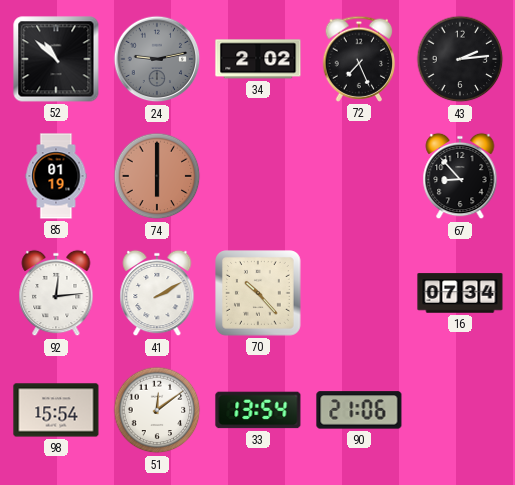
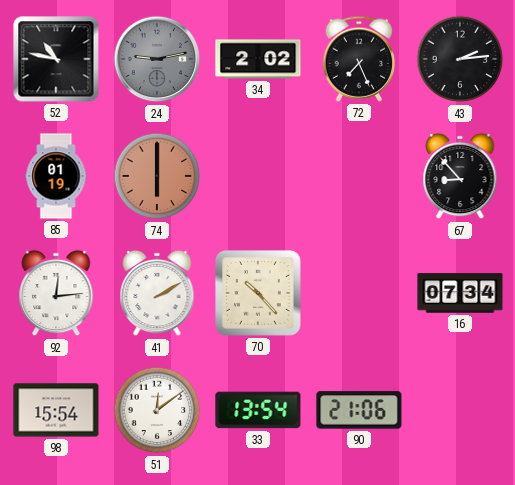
52: 10:52 -> 10:47 (56, 59)
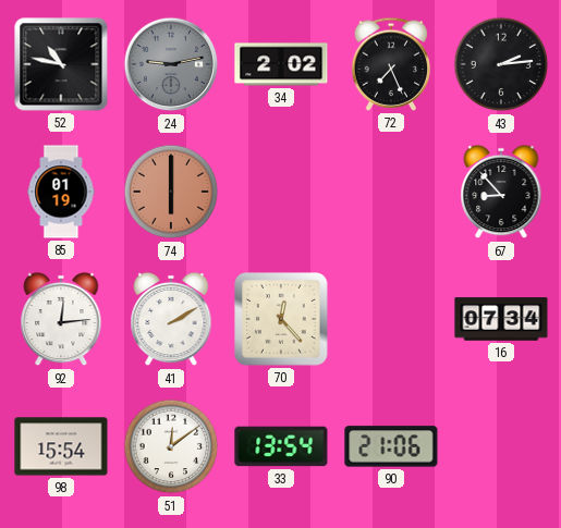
70: 10:23 -> 12:23 (282, 320)
